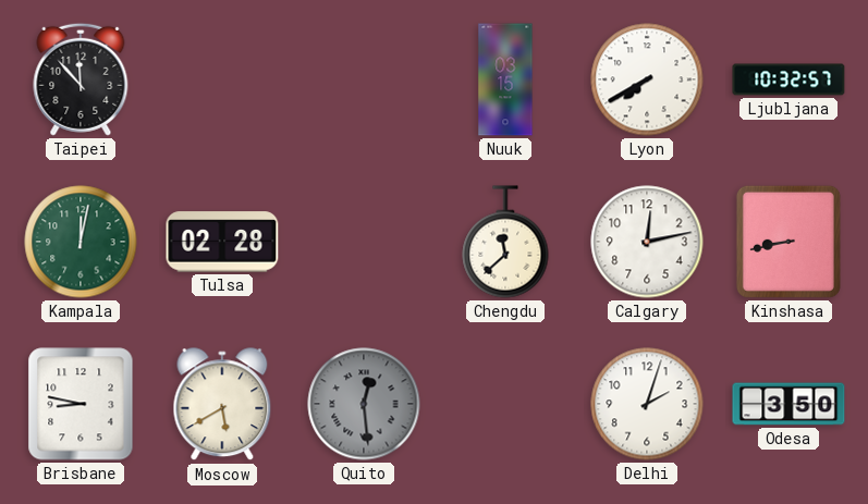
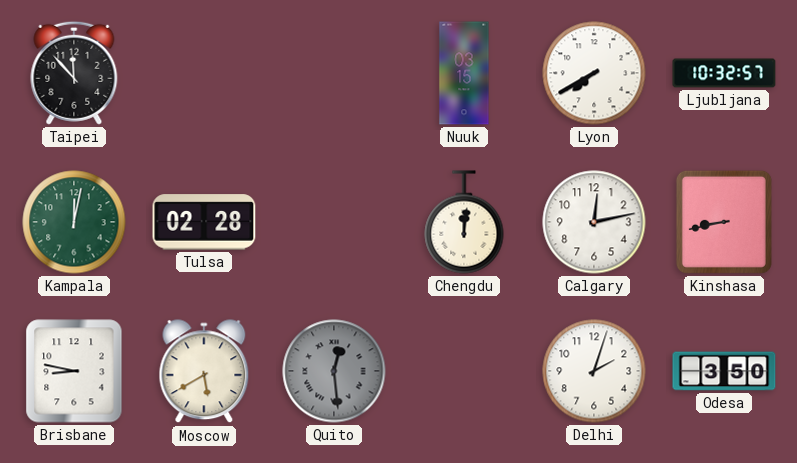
Chengdu: 11:38 -> 12:01 (464, 222)
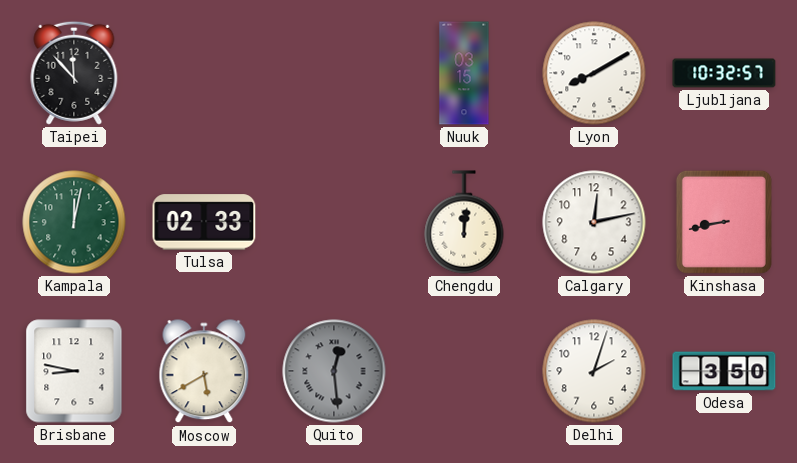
Lyon: 7:40 -> 8:10 (594, 73)
Tulsa: 02:28 -> 02:33 (204, 222)
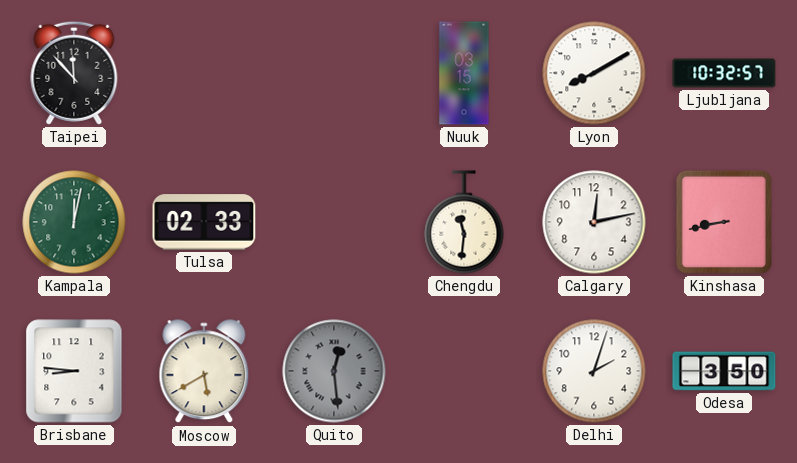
Chengdu: 12:01 -> 11:31 (464, 222)
Brisbane: 8:47 -> 8:46 (74, 371)
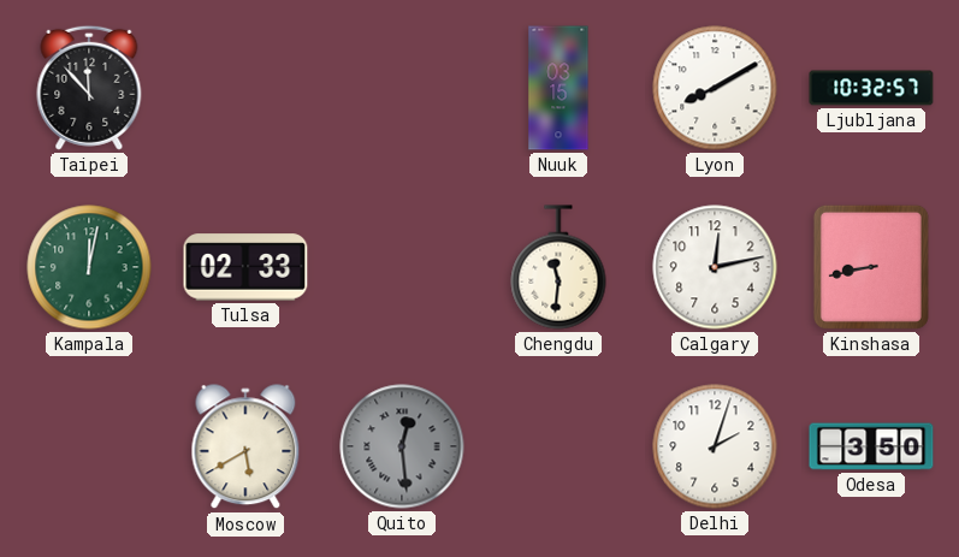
Brisbane: 8:46 -> none (74, 371)
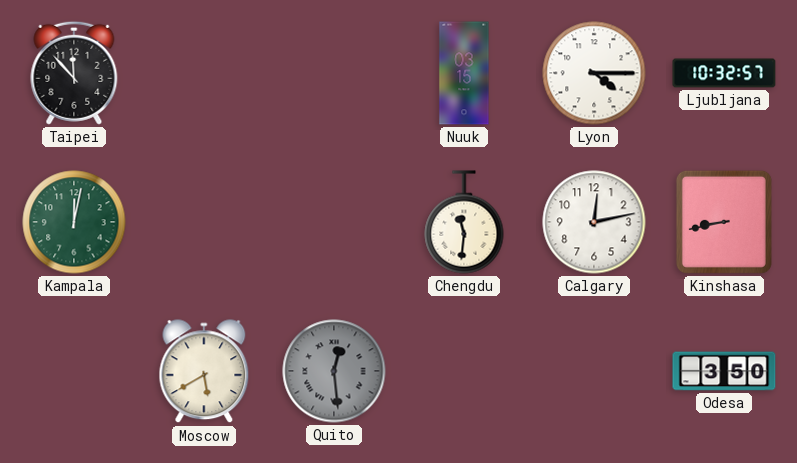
Lyon: 8:10 -> 4:15 (594, 73)
Tulsa: 02:33 -> none (245, 267)
Delhi: 2:03 -> none (715, 446)
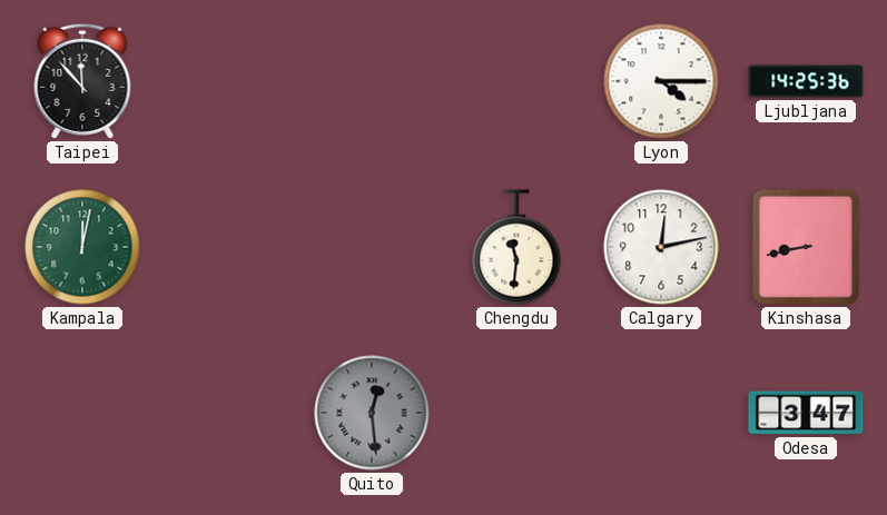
Nuuk: 03:15 -> none (464, 73)
Ljubljana: 10:32 -> 14:25 (806, 81)
Moscow: 5:40 -> none (204, 372)
Odesa: 3:50 -> 3:47 (806, 413)
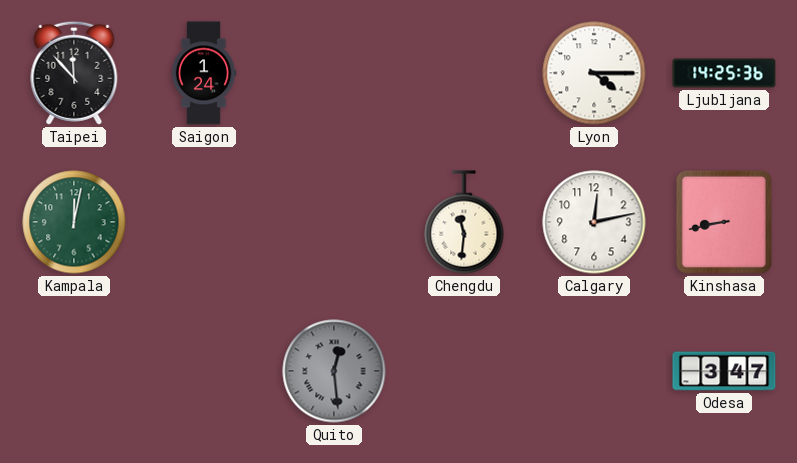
Saigon: none -> 1:24 (204, 73)
